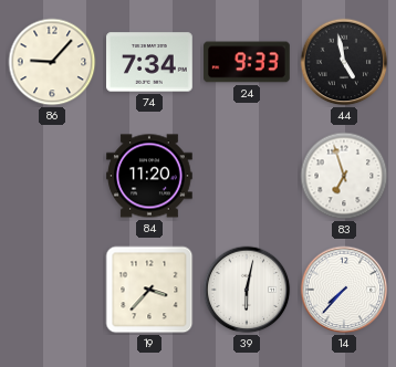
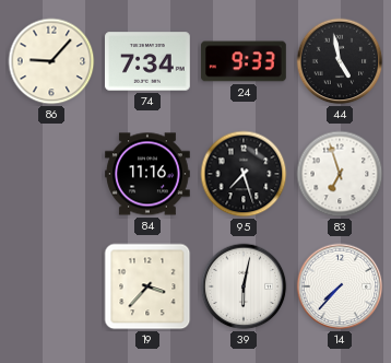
84: 11:20 -> 11:16 (147, 174)
95: none -> 7:27 (244, 174)
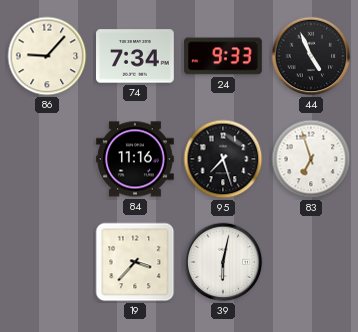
44: 4:58 -> 4:56 (311, 56)
14: 7:37 -> none (340, 286)
